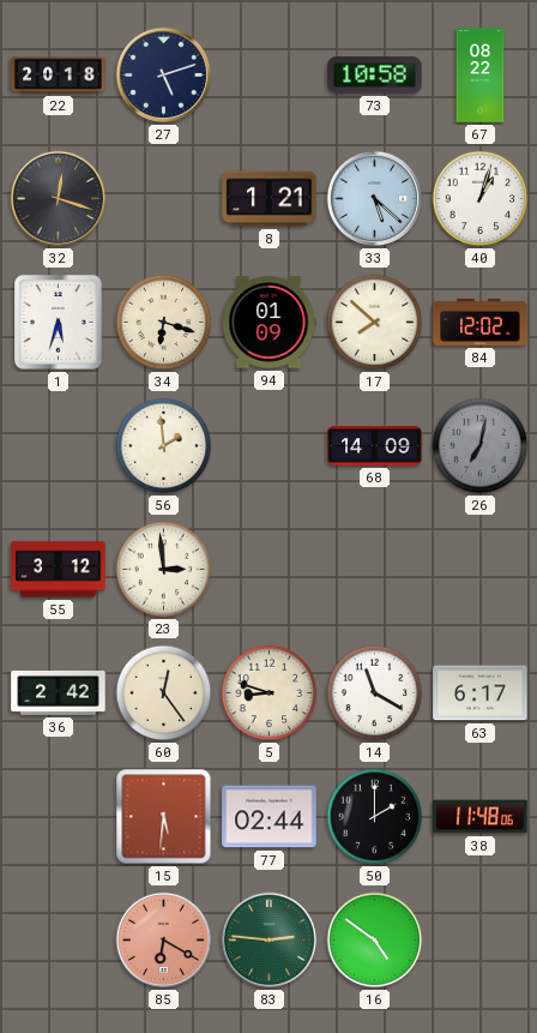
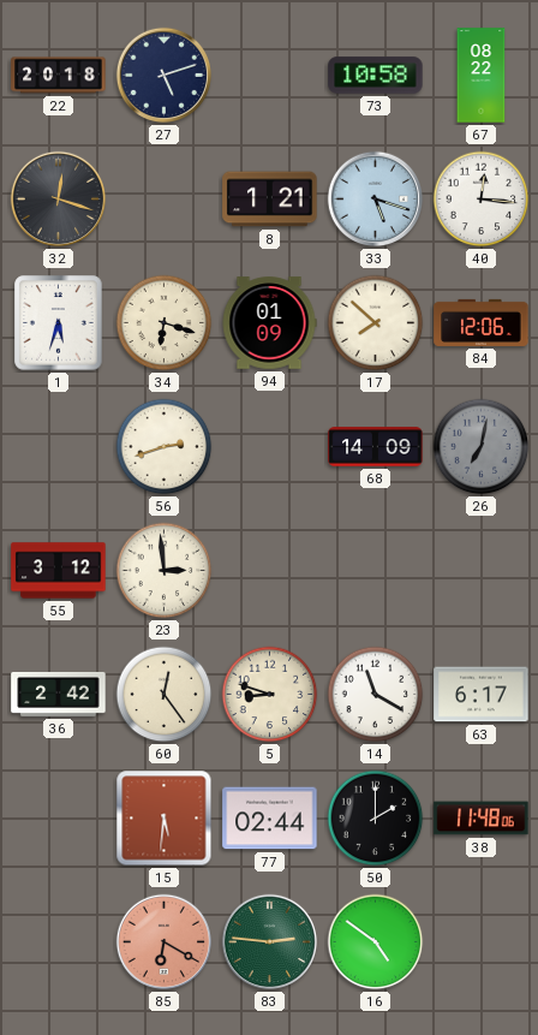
33: 5:22 -> 5:18 (376, 200)
40: 1:03 -> 12:16 (482, 200)
84: 12:02 -> 12:06 (482, 322)
56: 1:59 -> 2:42 (165, 447)
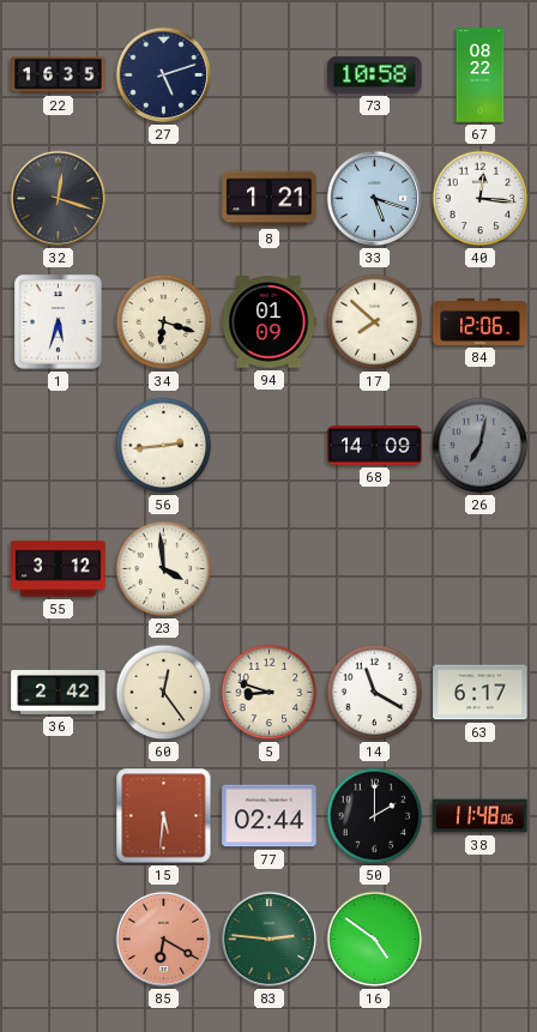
22: 20:18 -> 16:35 (59, 76)
56: 2:42 -> 2:44 (164, 446)
23: 2:59 -> 3:59 (164, 569)
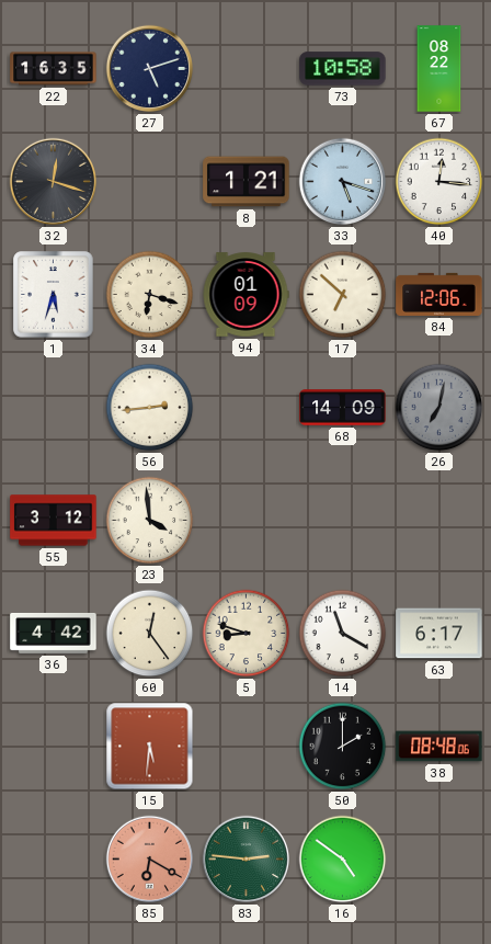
17: 7:52 -> 6:52 (343, 295)
36: 2:42 -> 4:42 (54, 633)
77: 02:44 -> none (270, 816)
38: 11:48 -> 08:48 (439, 747)
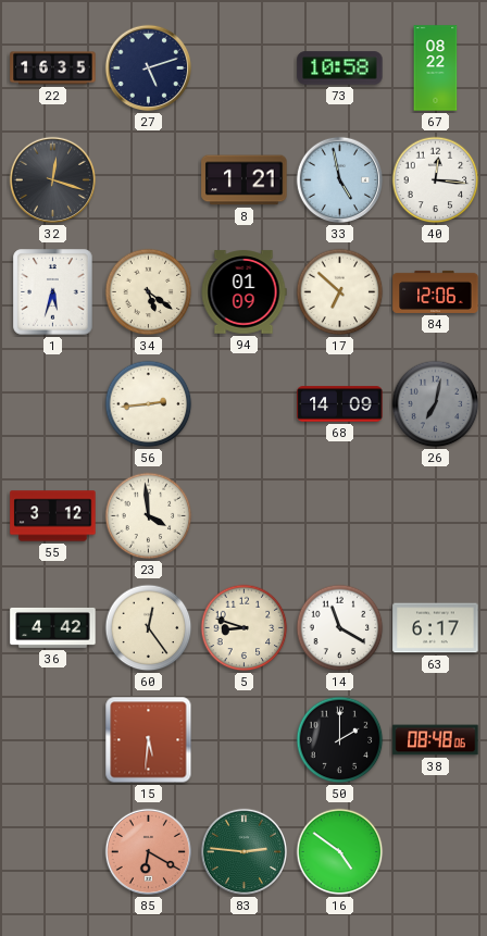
33: 5:18 -> 4:58 (340, 180)
34: 6:18 -> 5:21 (149, 292)
